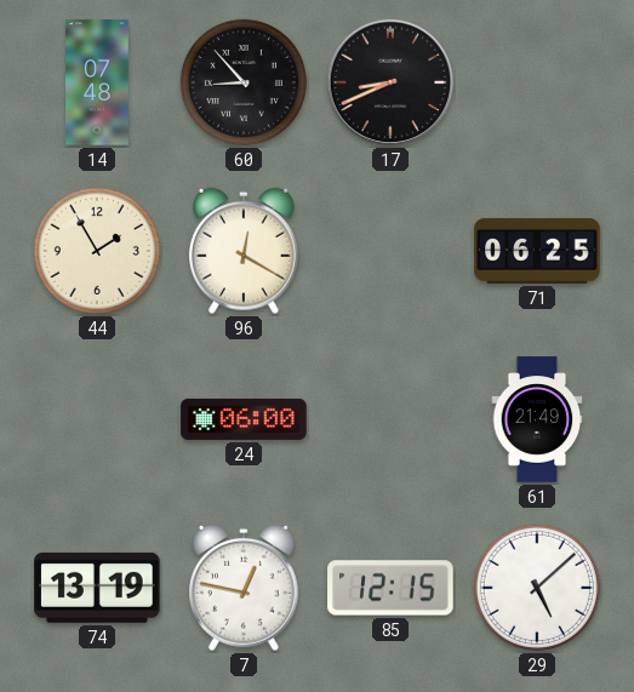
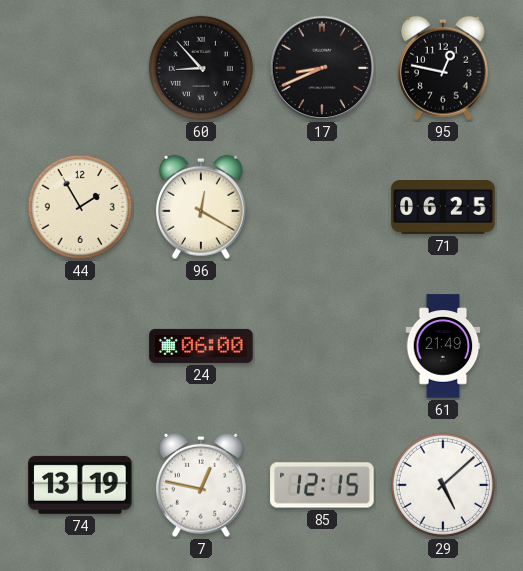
14: 07:48 -> none (97, 82)
95: none -> 12:47 (443, 68)
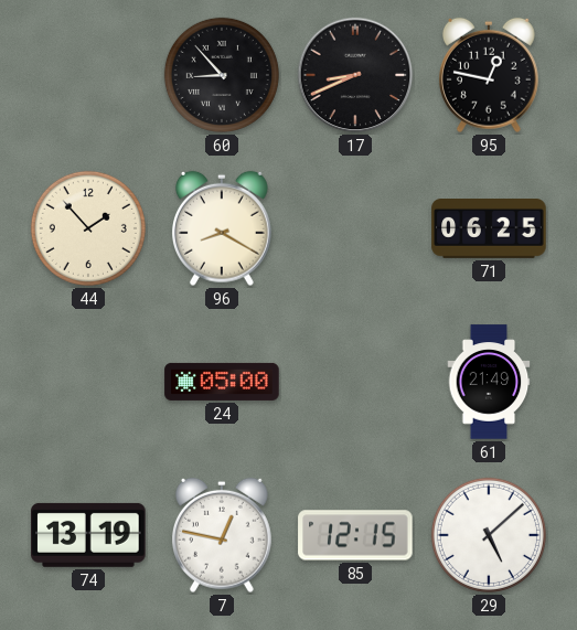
44: 1:55 -> 1:53 (88, 228)
96: 12:20 -> 8:20 (222, 228)
24: 06:00 -> 05:00 (222, 382)
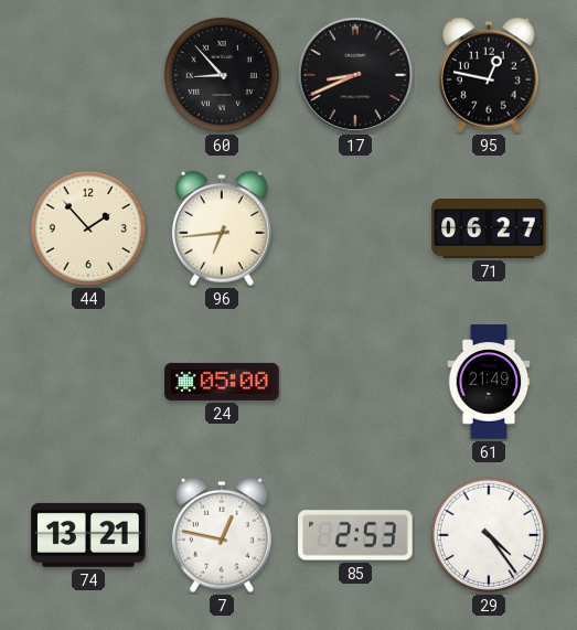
96: 8:20 -> 6:44 (222, 228)
71: 06:25 -> 06:27 (489, 229)
74: 13:19 -> 13:21 (88, 535)
85: 12:15 -> 2:53 (355, 535)
29: 5:08 -> 4:24 (489, 535)
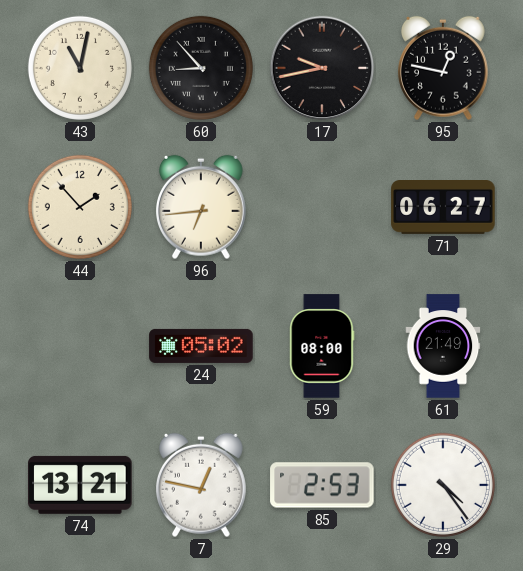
43: none -> 11:02 (80, 68)
17: 8:41 -> 9:43 (322, 68)
24: 05:00 -> 05:02 (201, 346)
59: none -> 08:00 (322, 346)
